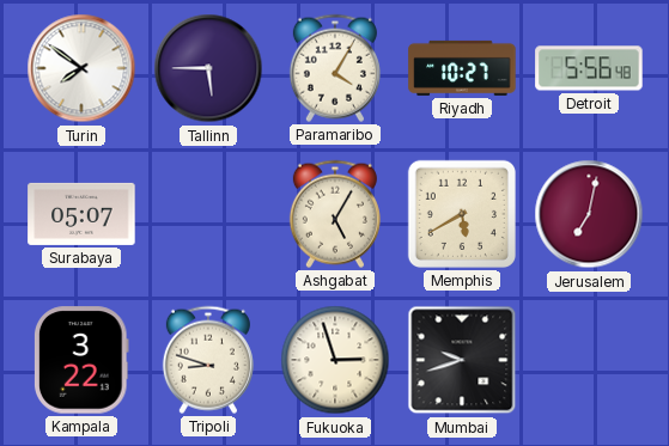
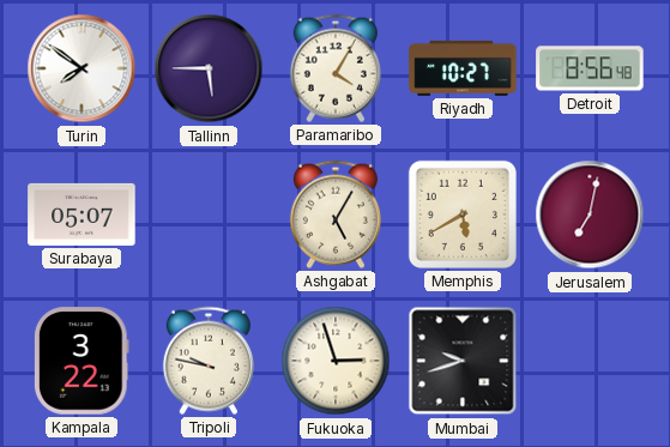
Detroit: 5:56 -> 8:56 (590, 68)
Tripoli: 8:48 -> 9:47 (209, 361)
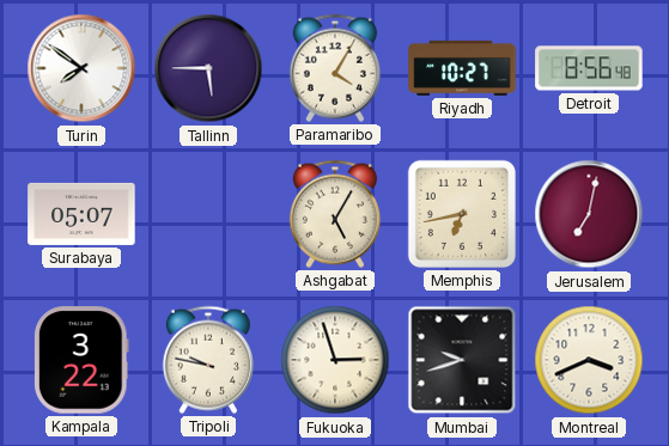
Memphis: 5:40 -> 6:43 (462, 214)
Montreal: none -> 3:41 (589, 360)
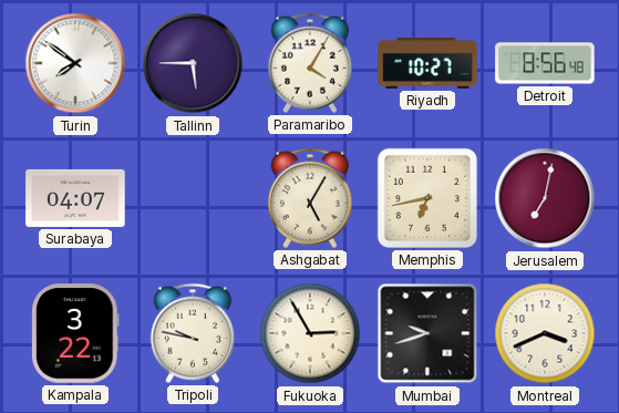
Surabaya: 05:07 -> 04:07 (75, 198)
Fukuoka: 2:57 -> 2:55 (310, 333)
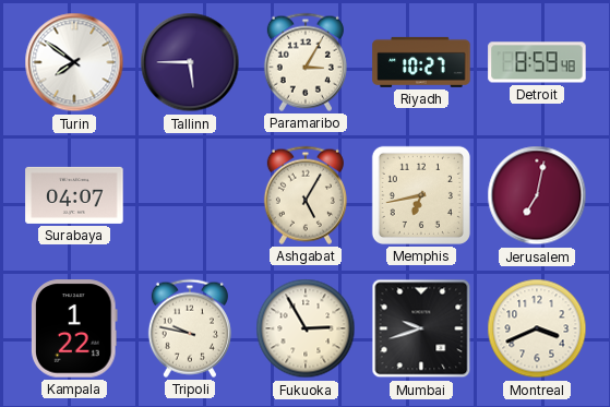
Paramaribo: 4:05 -> 3:05 (306, 62)
Detroit: 8:56 -> 8:59 (537, 62)
Kampala: 3:22 -> 1:22 (75, 328)
